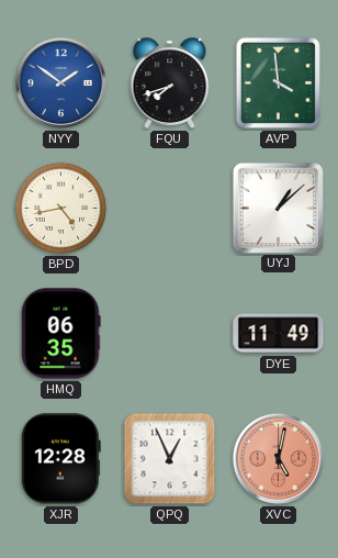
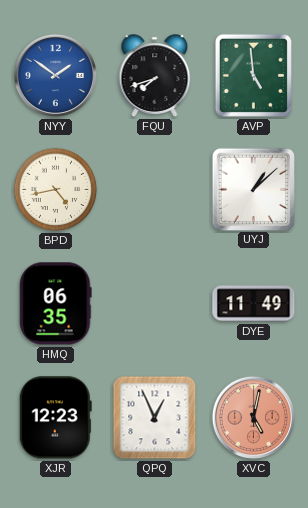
AVP: 3:59 -> 4:59 (253, 75)
XJR: 12:28 -> 12:23 (55, 418)
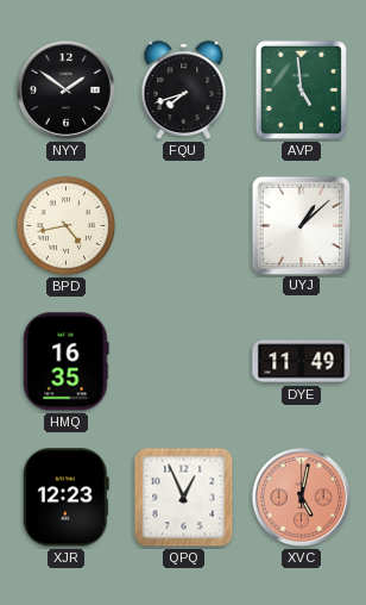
NYY dial: blue -> black (65, 89)
HMQ: 06:35 -> 16:35 (67, 362)
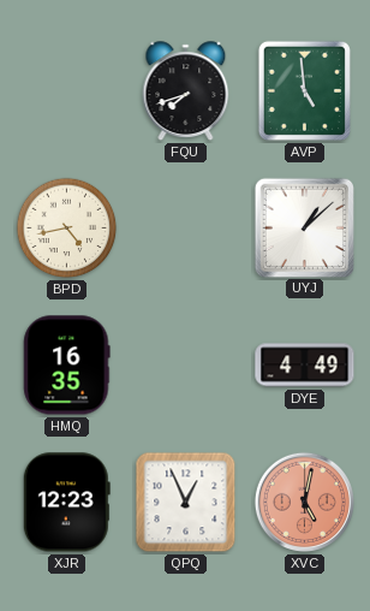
NYY: 1:51 -> none (65, 89)
DYE: 11:49 -> 4:49 (305, 366)
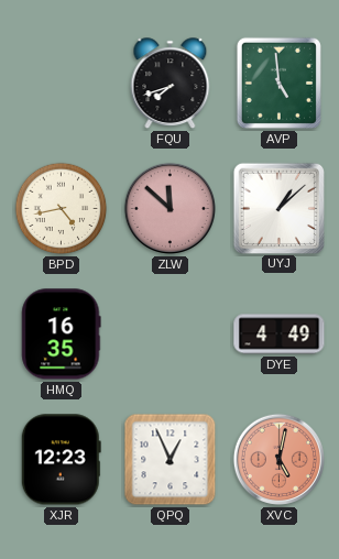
ZLW: none -> 11:52 (169, 208)
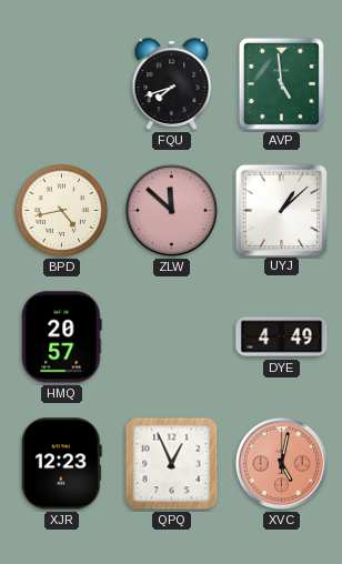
HMQ: 16:35 -> 20:57 (62, 338)
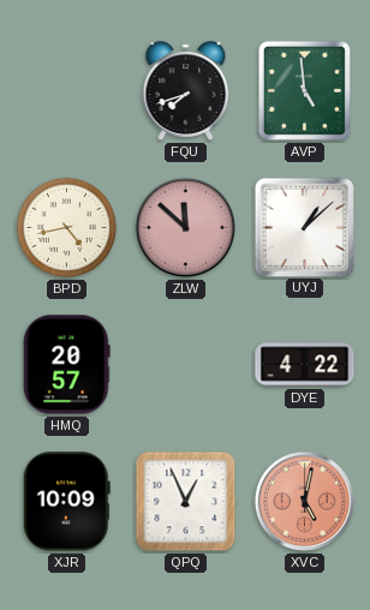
DYE: 4:49 -> 4:22 (305, 365)
XJR: 12:23 -> 10:09 (66, 502)
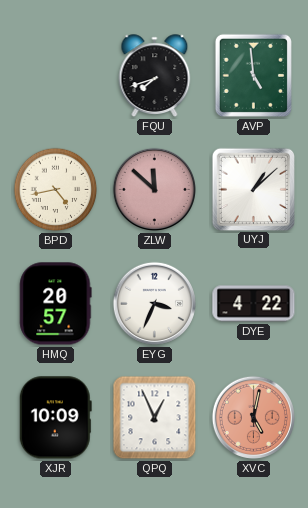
EYG: none -> 3:34 (154, 303)
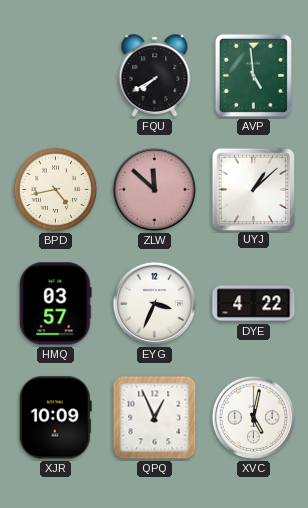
FQU: 7:42 -> 7:40 (155, 76)
HMQ: 20:57 -> 03:57 (56, 304)
XVC dial: salmon -> white (253, 417)
